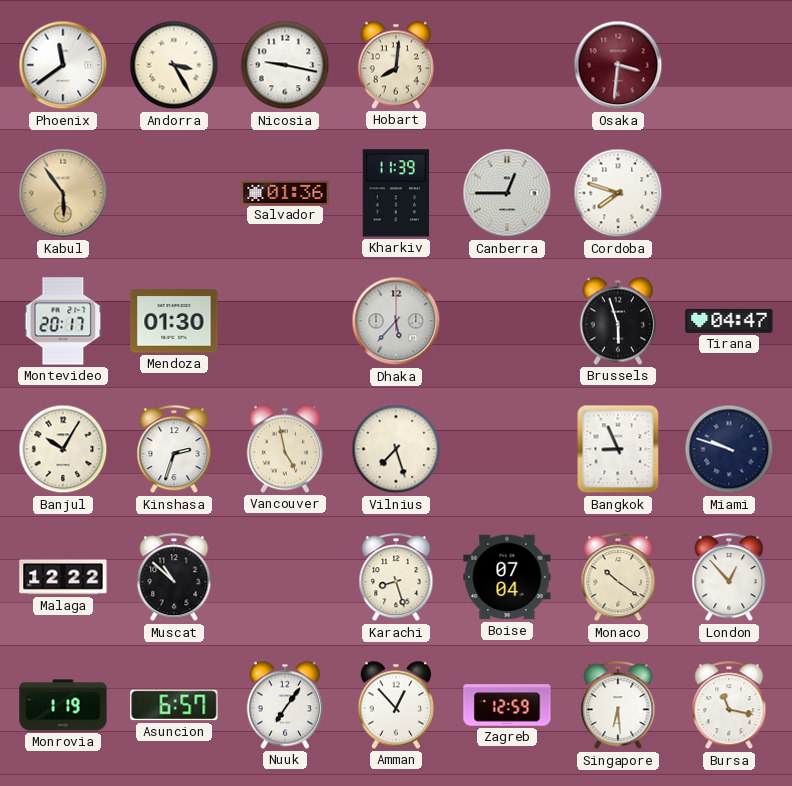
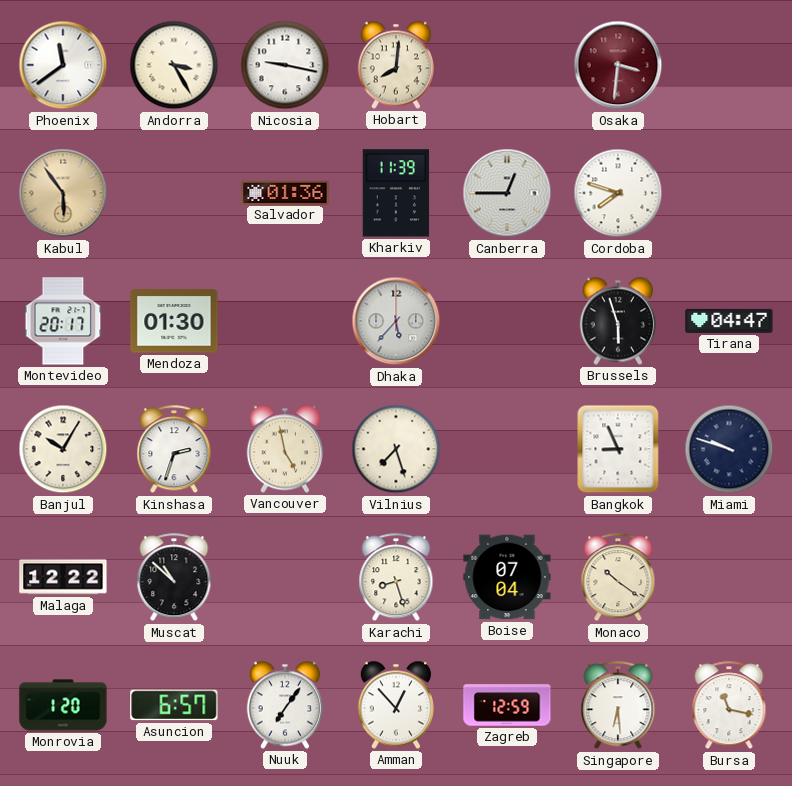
London: 12:53 -> none (729, 578)
Monrovia: 1:19 -> 1:20 (63, 705)
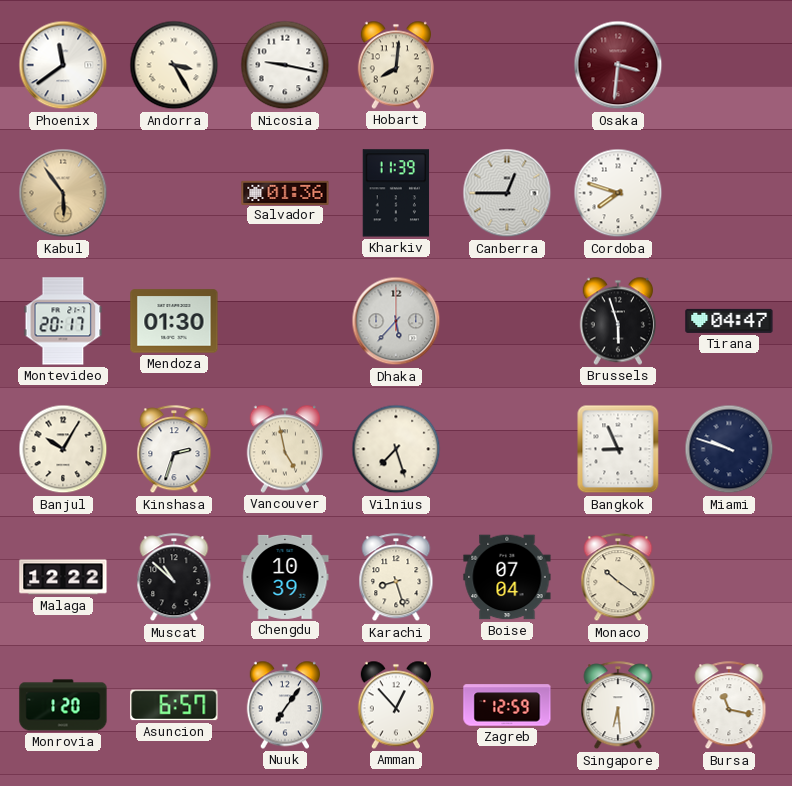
Chengdu: none -> 10:39 (285, 577)
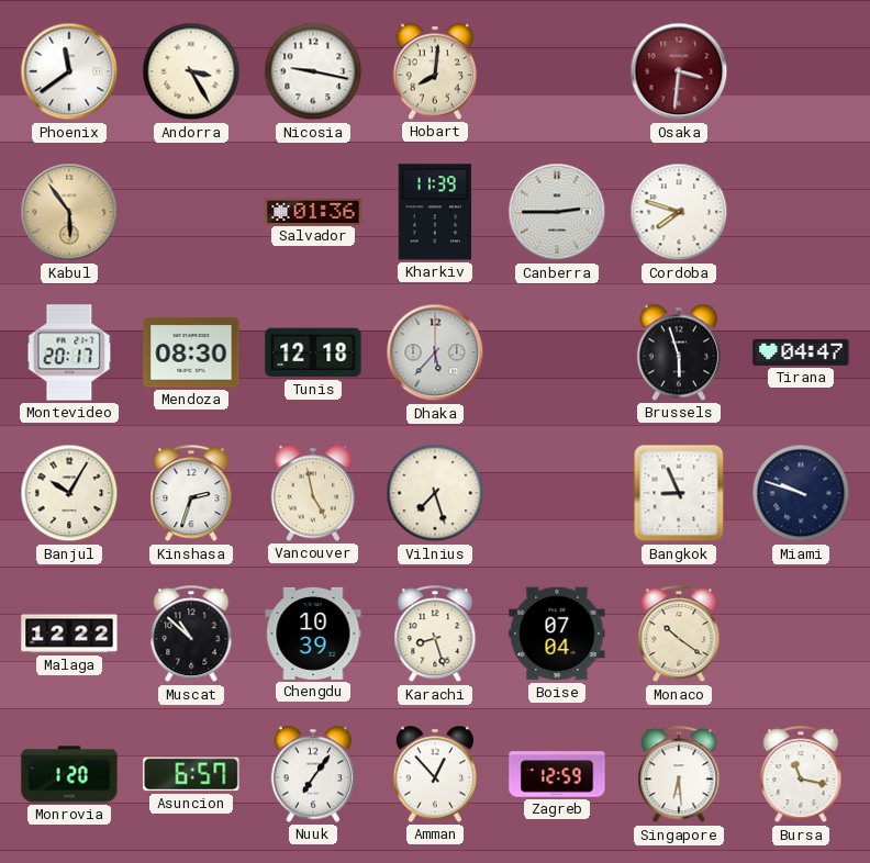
Canberra: 12:45 -> 2:45 (557, 212)
Mendoza: 01:30 -> 08:30 (191, 352)
Tunis: none -> 12:18 (313, 352)
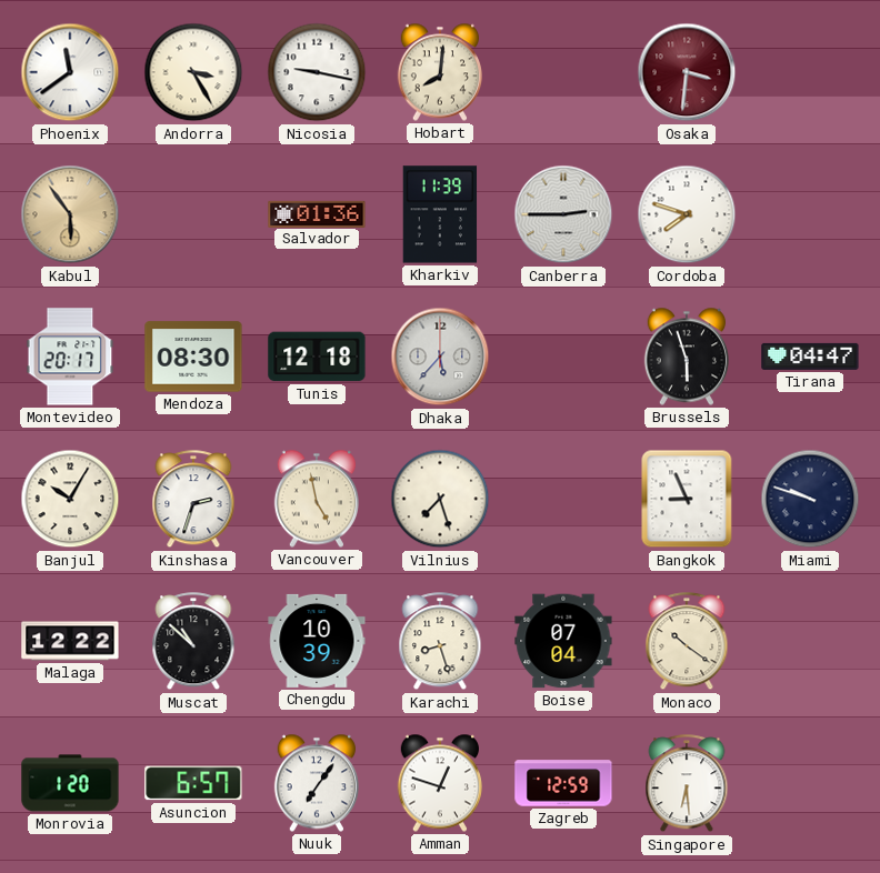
Amman: 12:53 -> 12:48 (439, 783)
Bursa: 11:17 -> none (801, 775)
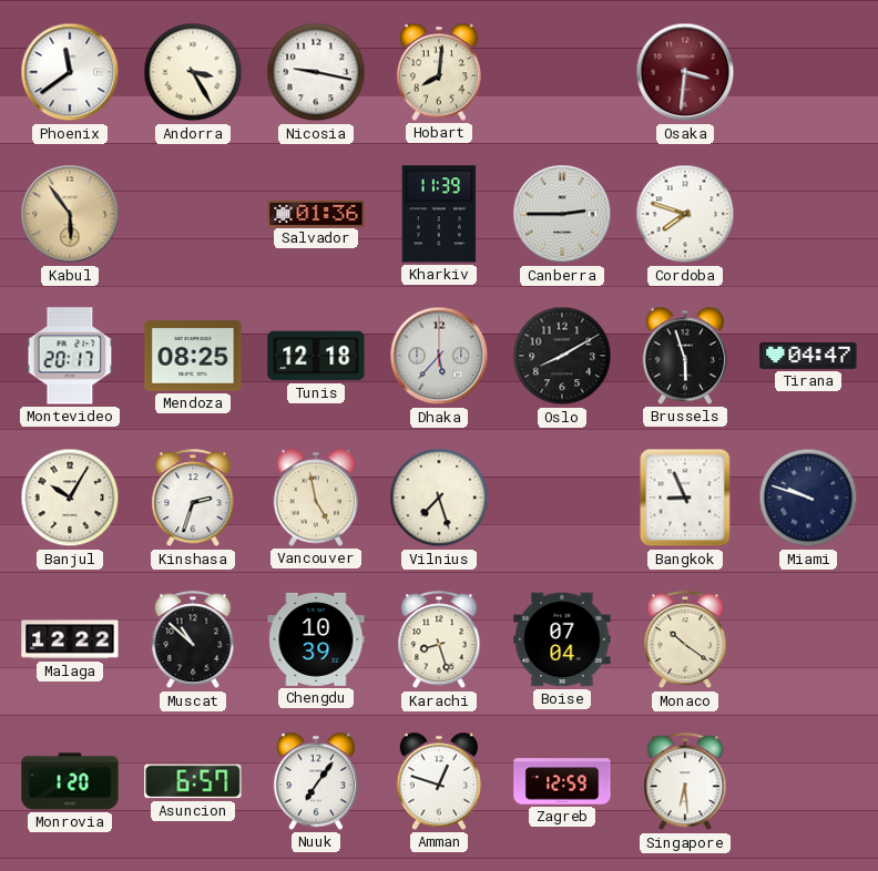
Mendoza: 08:30 -> 08:25 (193, 356)
Oslo: none -> 8:10 (562, 356)
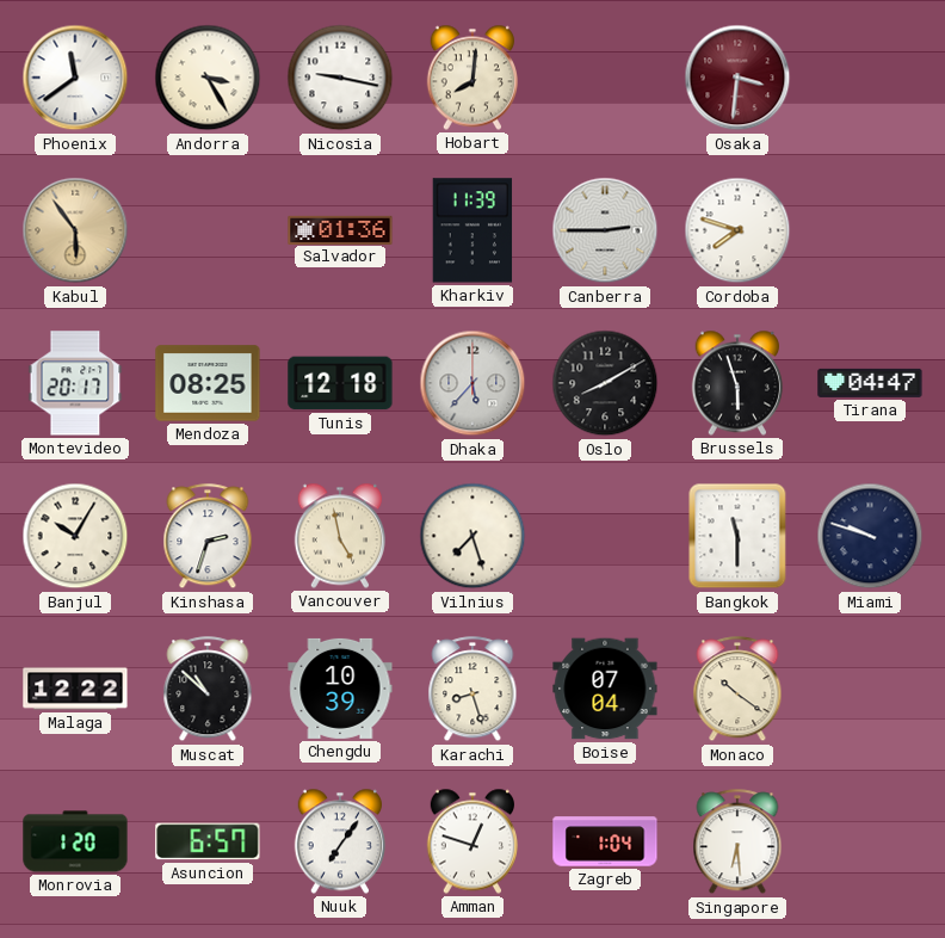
Bangkok: 8:56 -> 11:30 (737, 536)
Zagreb: 12:59 -> 1:04 (605, 841)
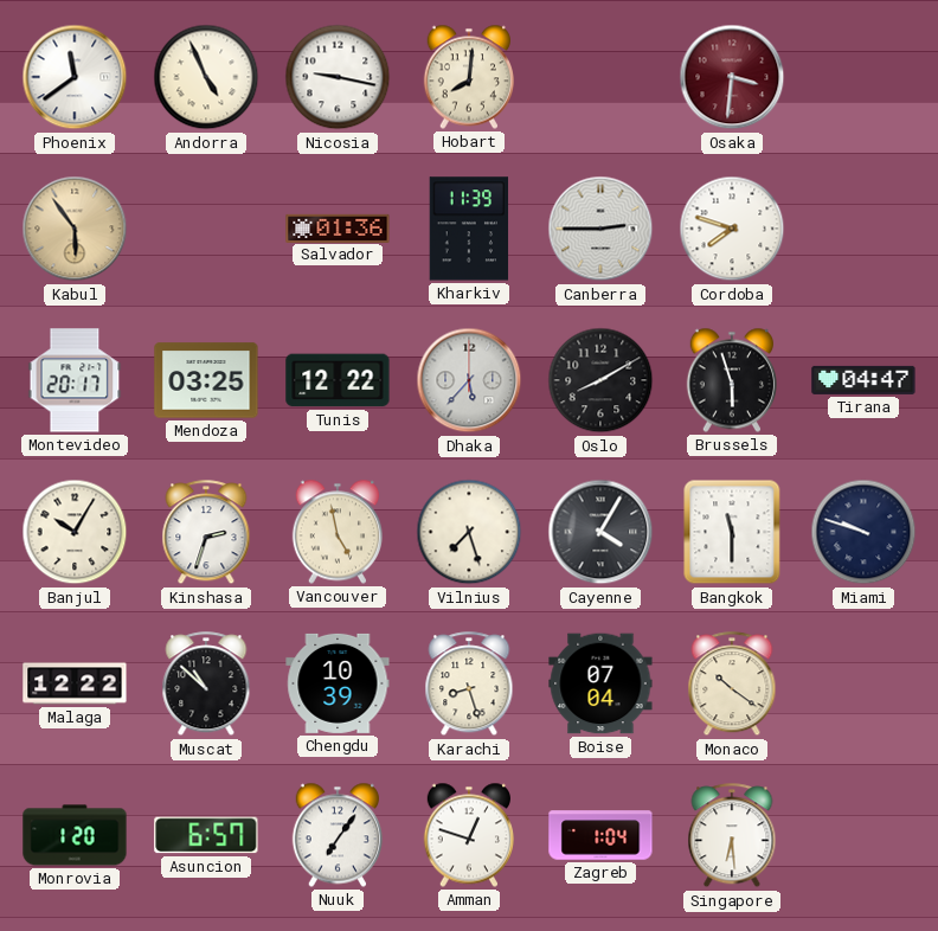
Andorra: 3:25 -> 4:56 (206, 77)
Mendoza: 08:25 -> 03:25 (206, 380)
Tunis: 12:18 -> 12:22 (338, 380)
Cayenne: none -> 4:05 (600, 532)
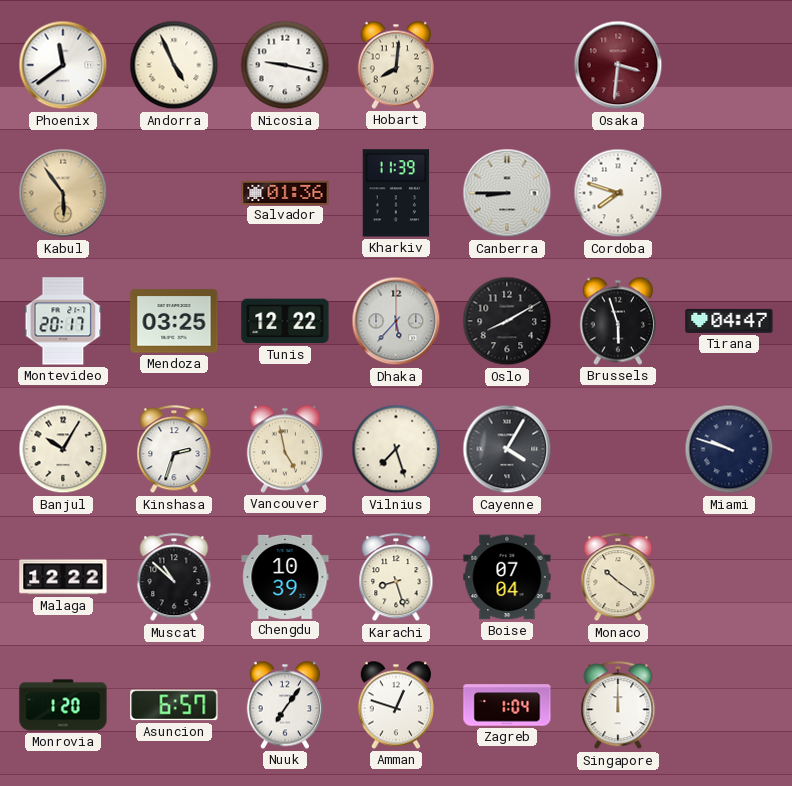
Canberra: 2:45 -> 8:45 (507, 193)
Bangkok: 11:30 -> none (732, 532)
Singapore: 6:29 -> 12:00 (618, 706)
